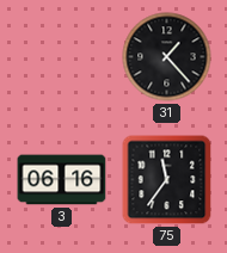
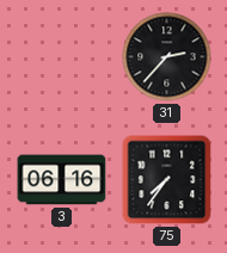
31: 1:23 -> 2:37 (167, 57)
75: 11:36 -> 7:36 (167, 180)
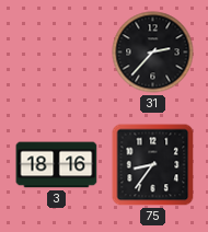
3: 06:16 -> 18:16 (57, 165)
75: 7:36 -> 8:36 (153, 165)
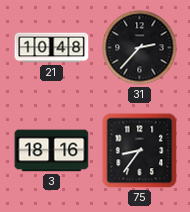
21: none -> 10:48 (52, 48)
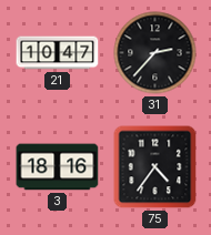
21: 10:48 -> 10:47 (58, 53)
75: 8:36 -> 4:36 (155, 167)
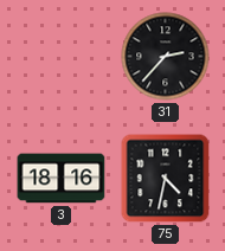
21: 10:47 -> none (58, 53)
75: 4:36 -> 4:32 (166, 179)
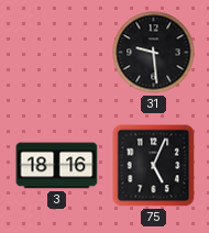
31: 2:37 -> 9:29 (154, 53)
75: 4:32 -> 5:04 (154, 166)
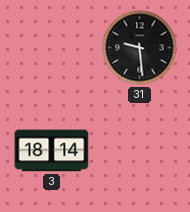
3: 18:16 -> 18:14 (52, 151)
75: 5:04 -> none (154, 166)
